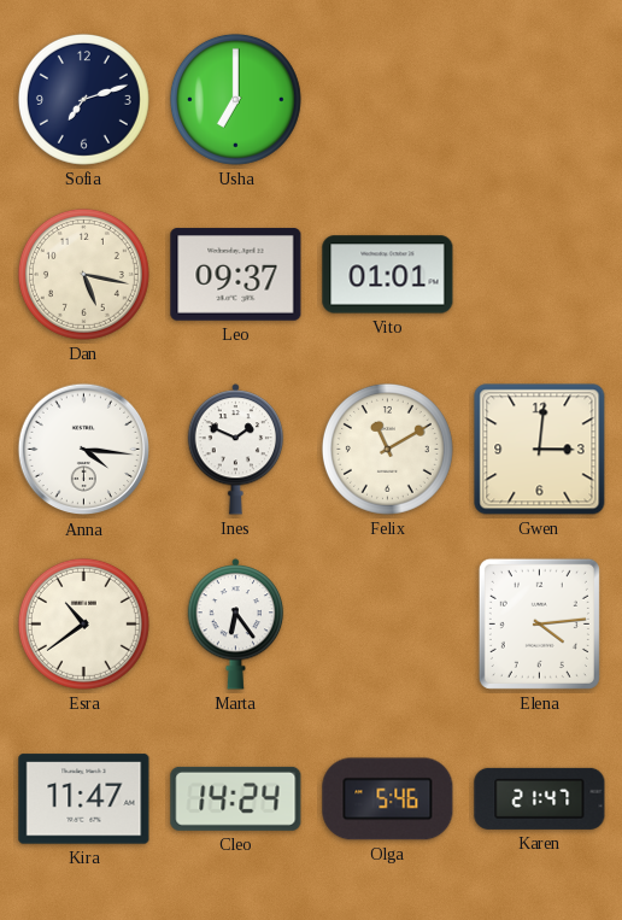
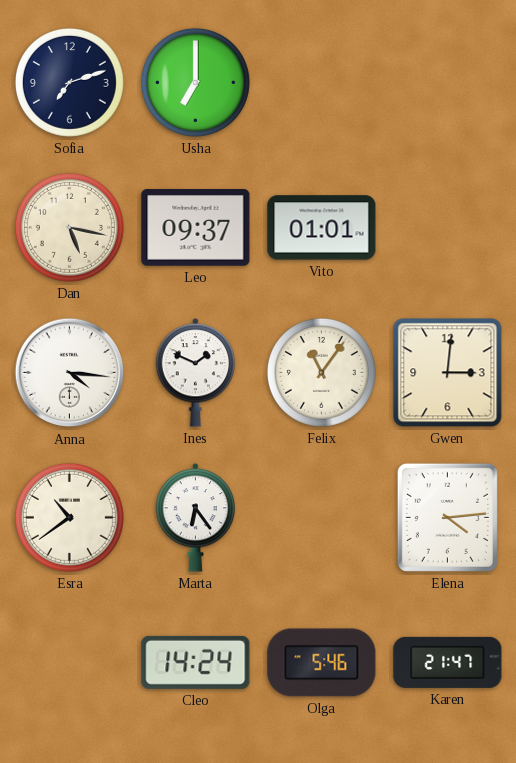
Felix: 11:10 -> 11:06 (321, 372)
Kira: 11:47 -> none (84, 799)
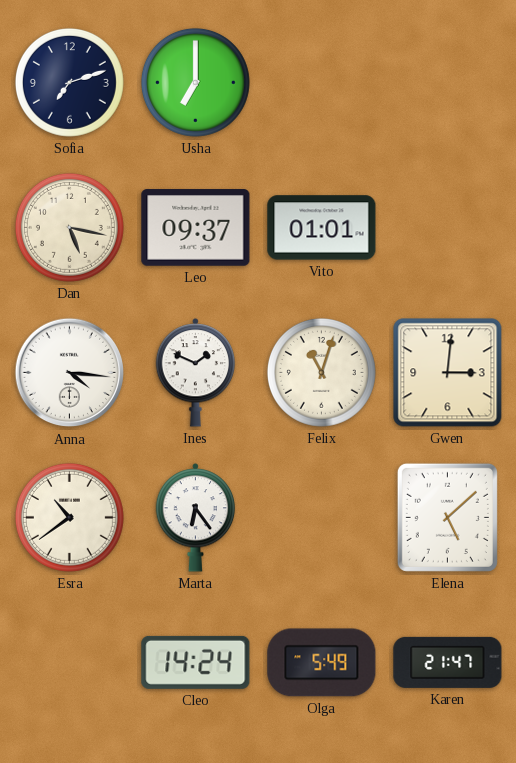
Felix: 11:06 -> 11:03 (321, 372)
Elena: 4:14 -> 5:08 (447, 517)
Olga: 5:46 -> 5:49 (322, 663)
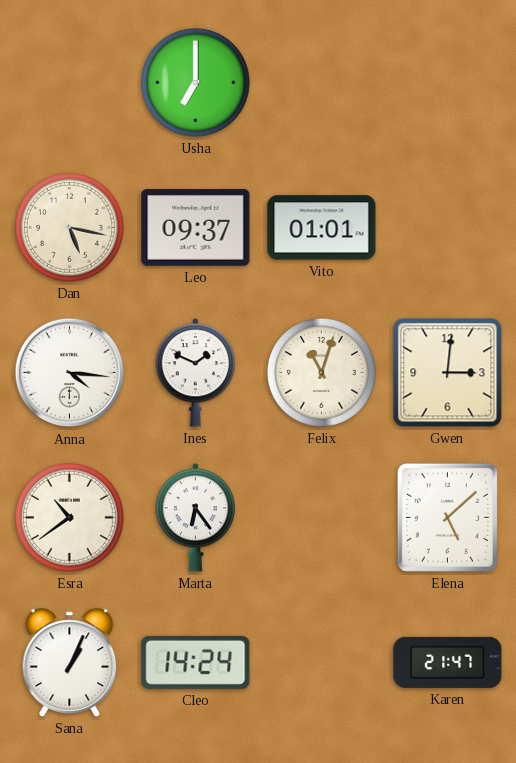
Sofia: 7:12 -> none (69, 82)
Sana: none -> 1:04 (70, 663)
Olga: 5:49 -> none (322, 663)
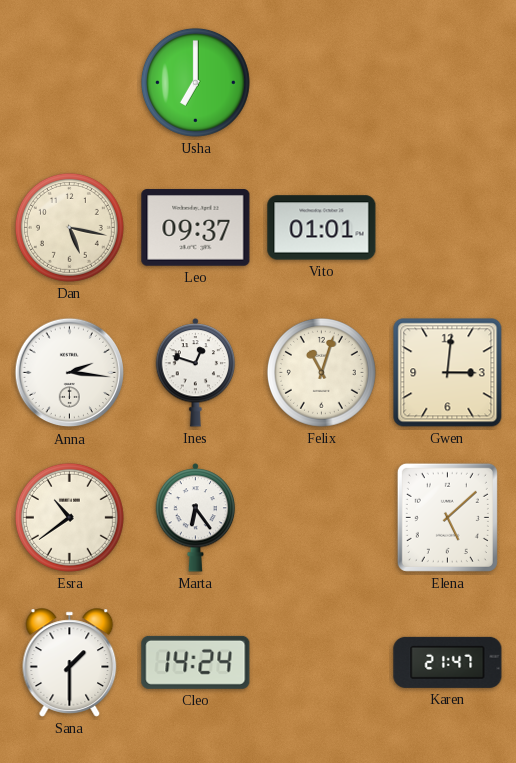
Anna: 4:16 -> 2:16 (70, 373)
Ines: 1:49 -> 12:48 (196, 373)
Sana: 1:04 -> 1:30 (70, 663)
